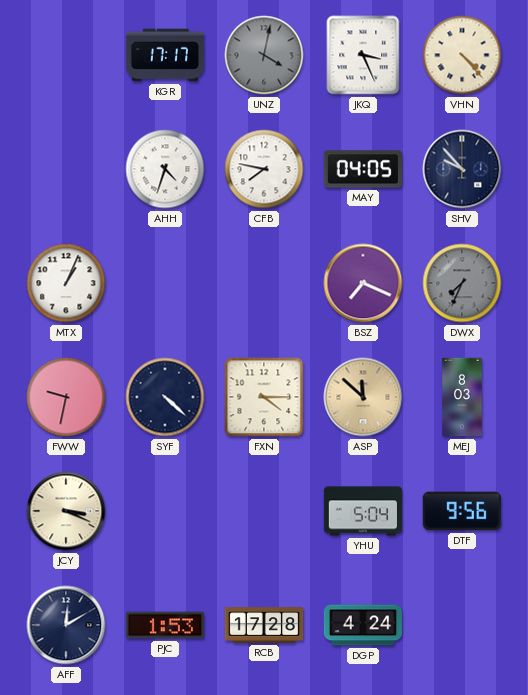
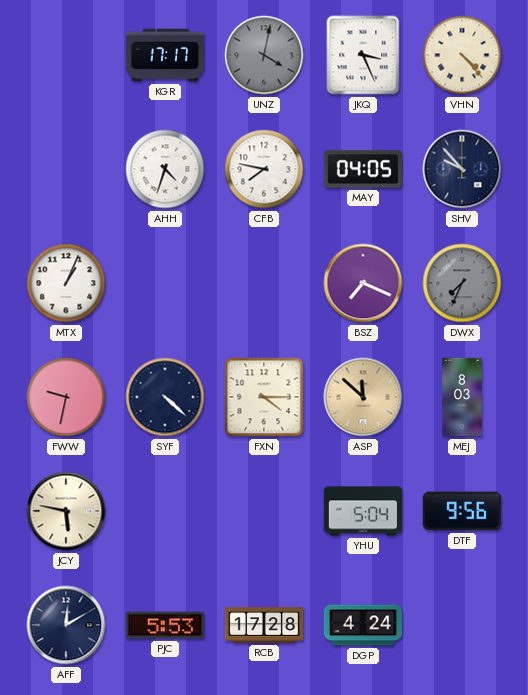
JCY: 3:19 -> 5:47 (66, 511)
PJC: 1:53 -> 5:53 (164, 625)
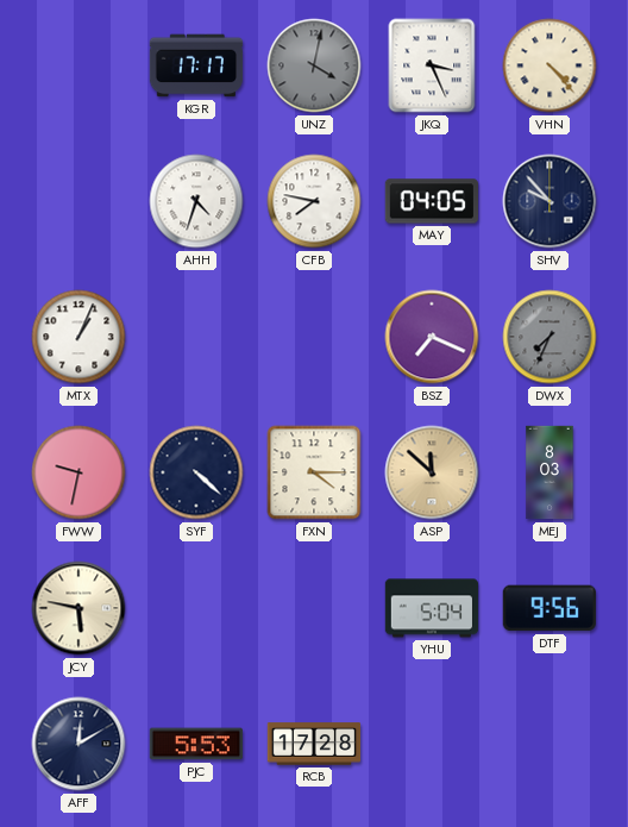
DGP: 4:24 -> none (363, 625)
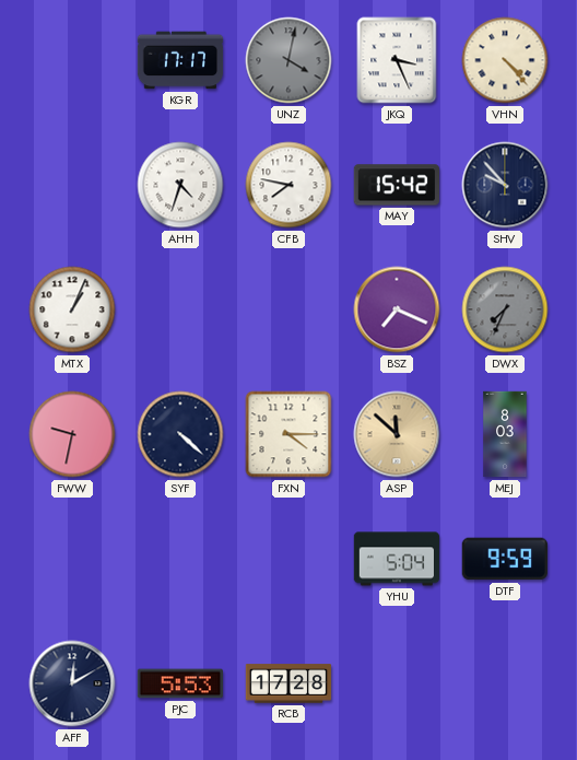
MAY: 04:05 -> 15:42 (396, 185)
JCY: 5:47 -> none (78, 608)
DTF: 9:56 -> 9:59 (505, 559)
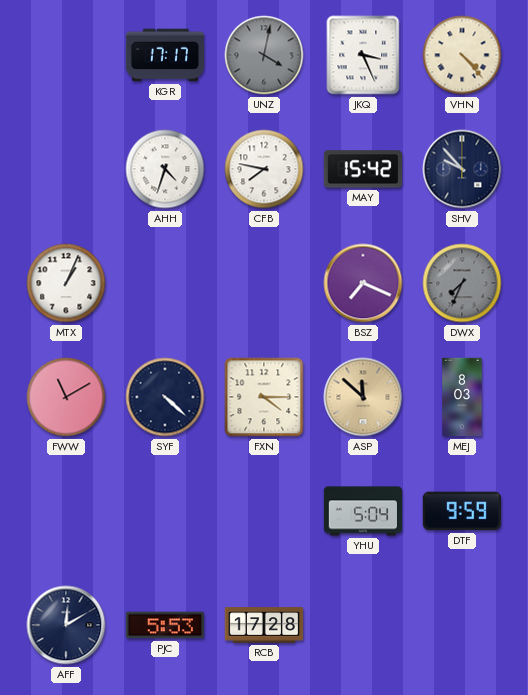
FWW: 9:32 -> 11:10 (66, 397)
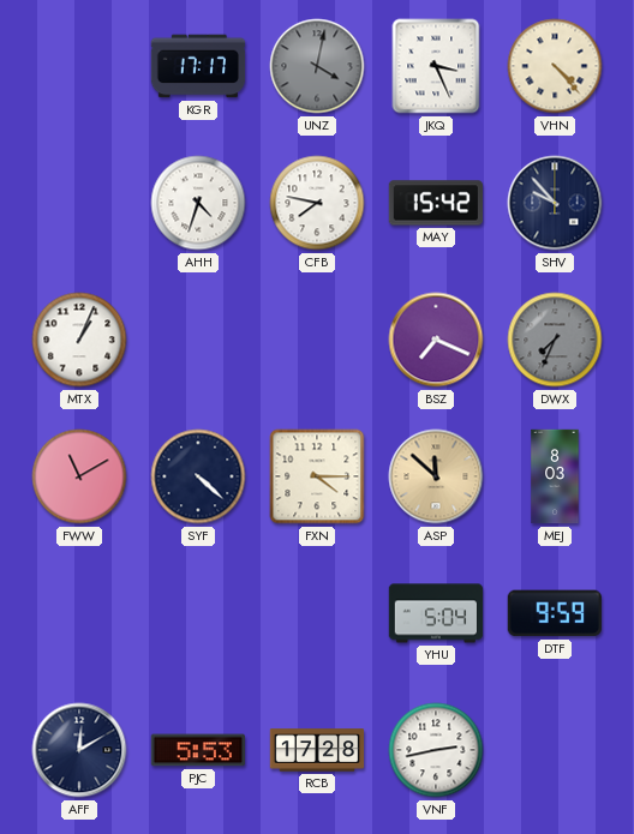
VNF: none -> 2:43 (436, 750)
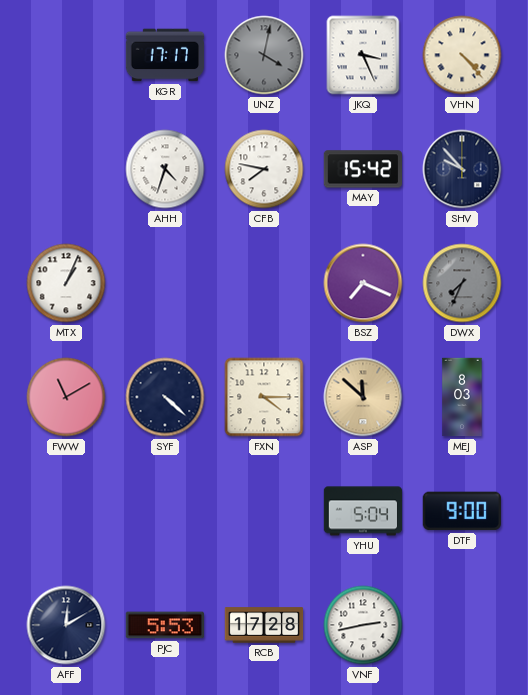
DTF: 9:59 -> 9:00 (462, 511)
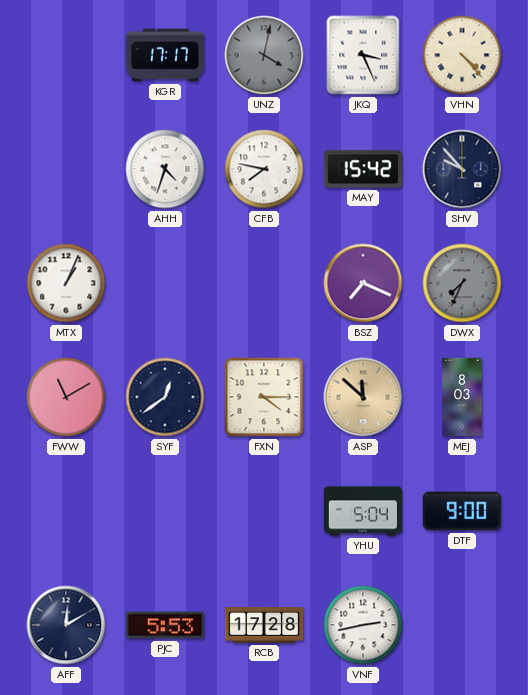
SYF: 4:22 -> 12:39 (165, 397)
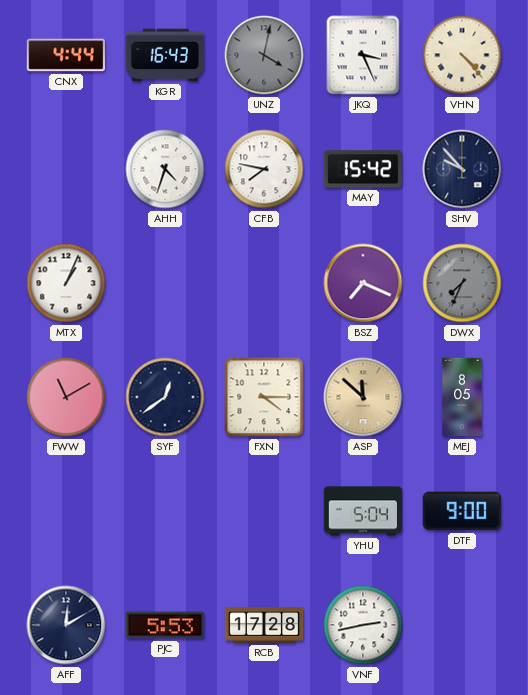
CNX: none -> 4:44 (65, 55)
KGR: 17:17 -> 16:43 (165, 55)
MEJ: 8:03 -> 8:05 (462, 397)
